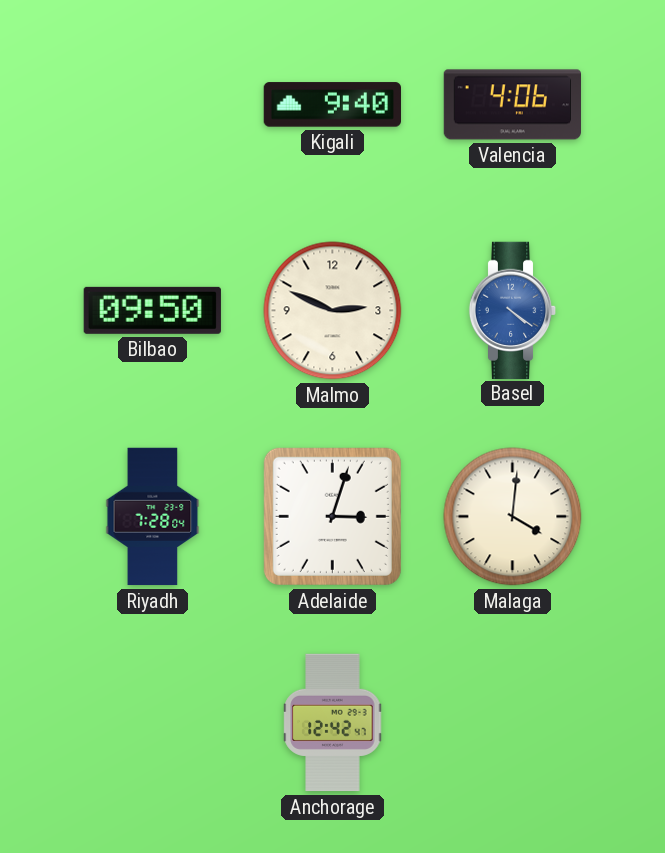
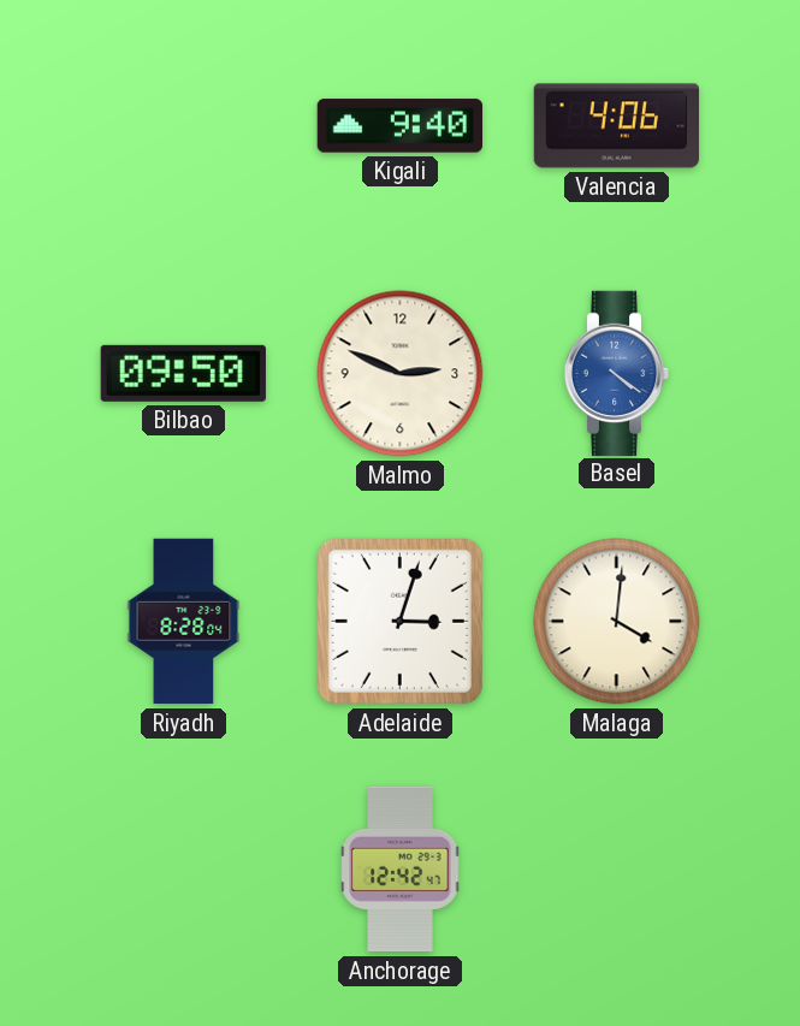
Riyadh: 7:28 -> 8:28 (184, 622)
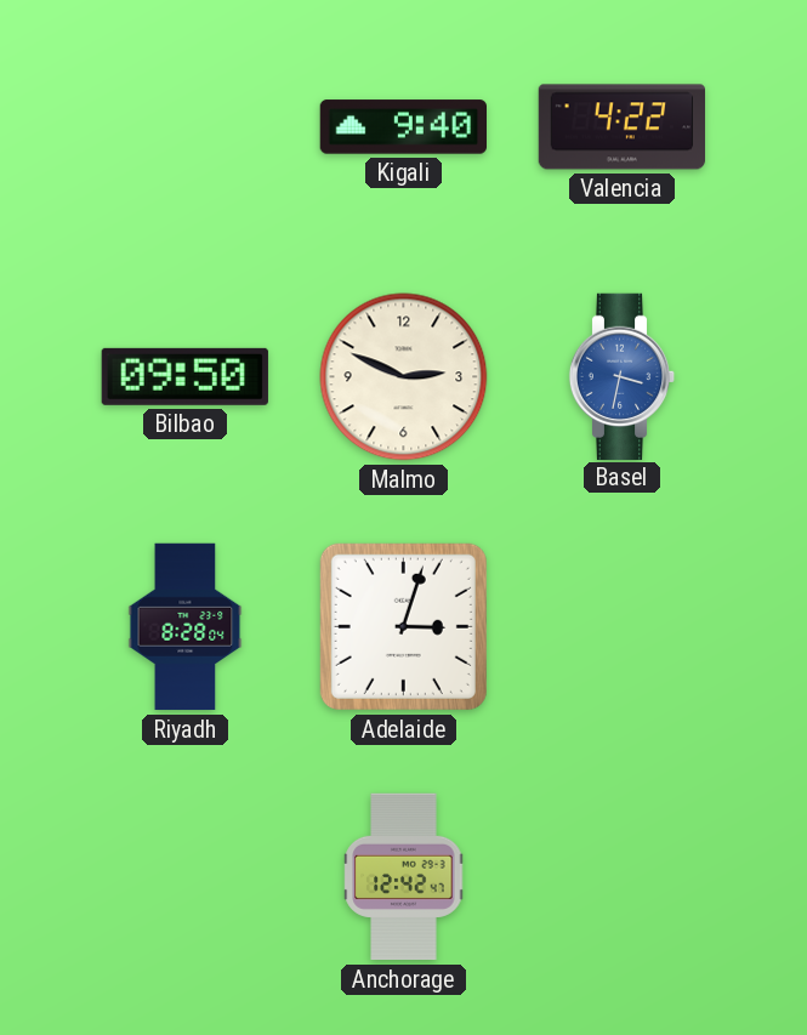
Valencia: 4:06 -> 4:22 (621, 127)
Basel: 4:21 -> 3:32 (623, 376)
Malaga: 4:01 -> none (617, 622)
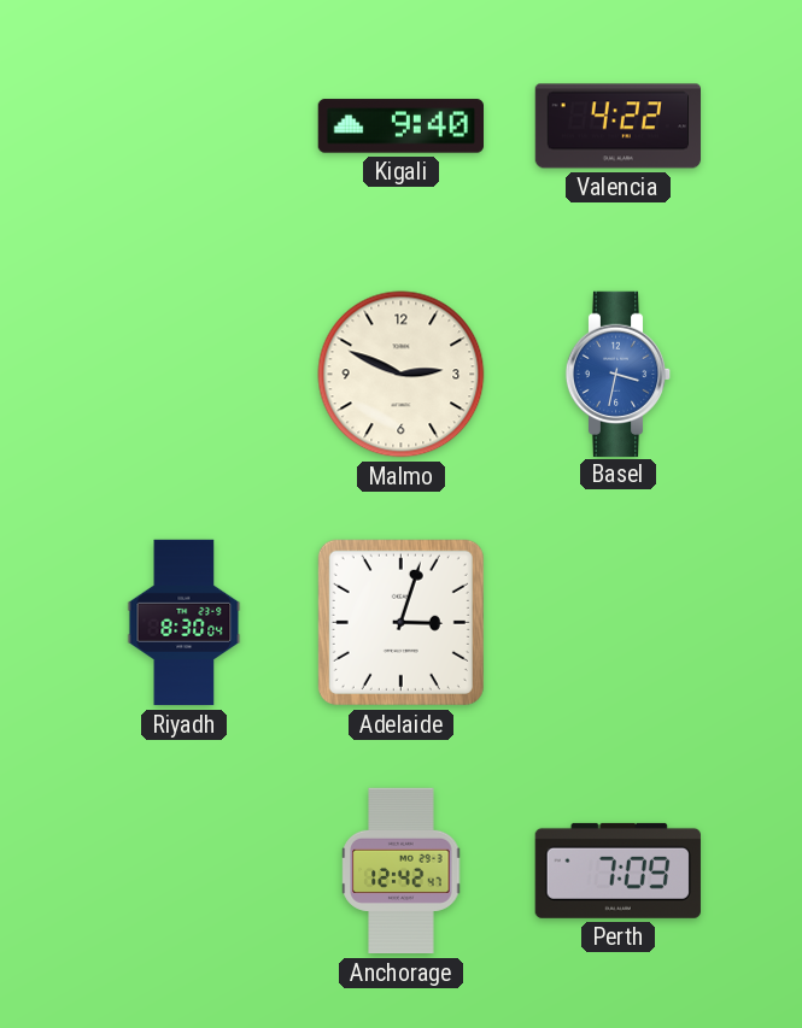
Bilbao: 09:50 -> none (184, 376)
Riyadh: 8:28 -> 8:30 (185, 623)
Perth: none -> 7:09 (617, 870)
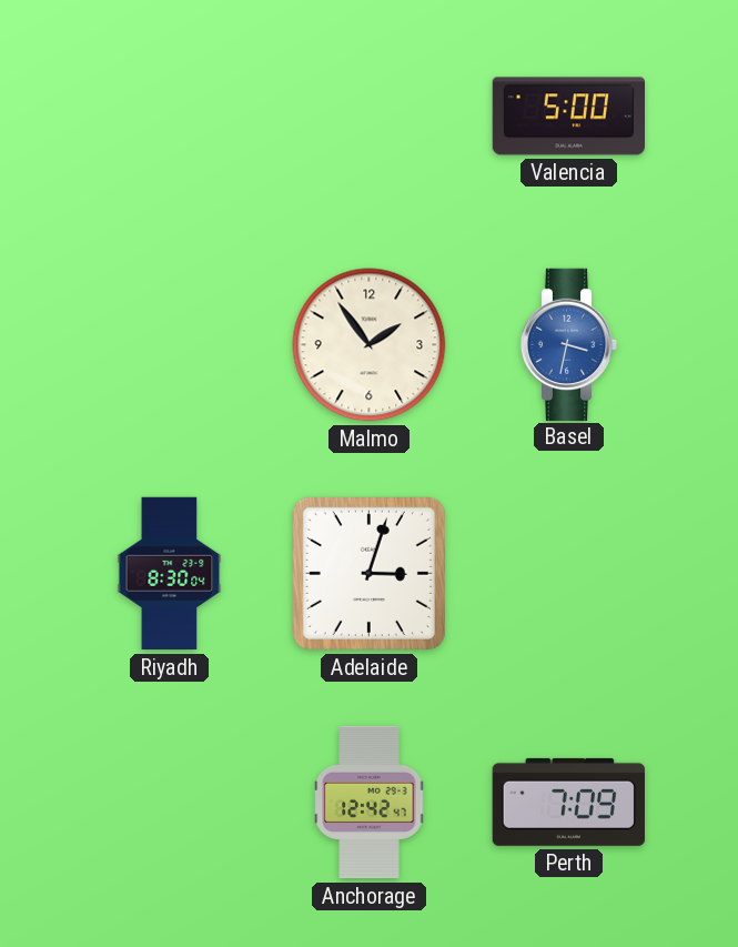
Kigali: 9:40 -> none (400, 127)
Valencia: 4:22 -> 5:00 (568, 117)
Malmo: 2:49 -> 1:54 (370, 345)
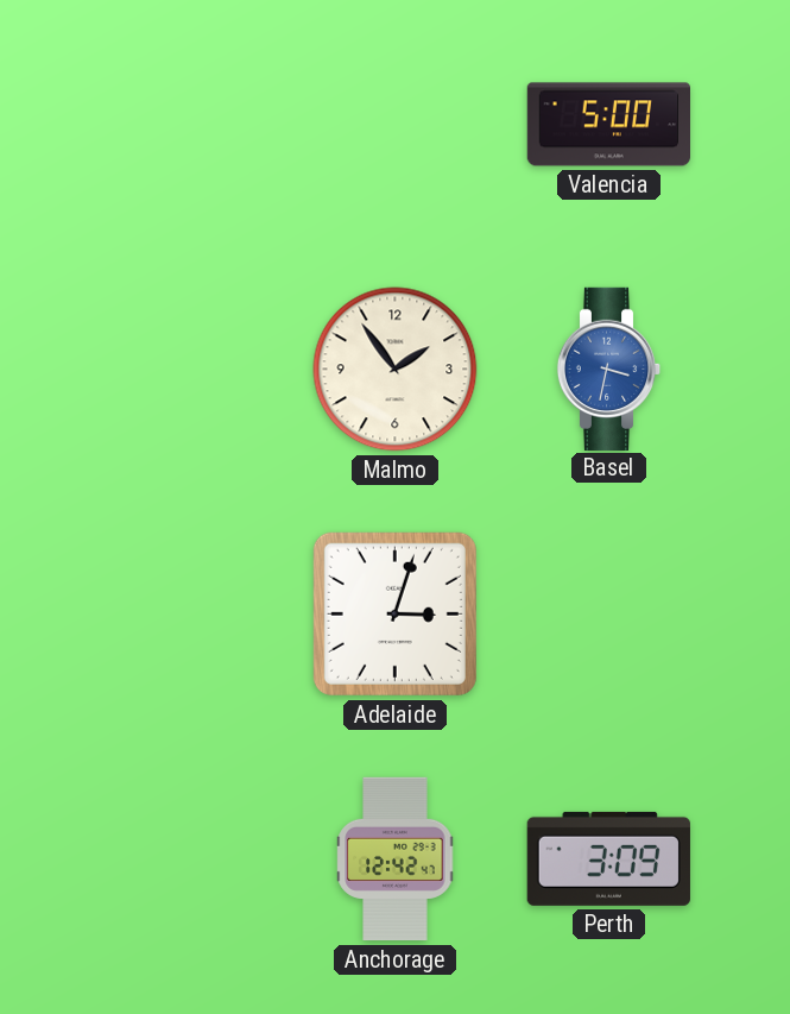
Riyadh: 8:30 -> none (170, 574)
Perth: 7:09 -> 3:09 (608, 858)
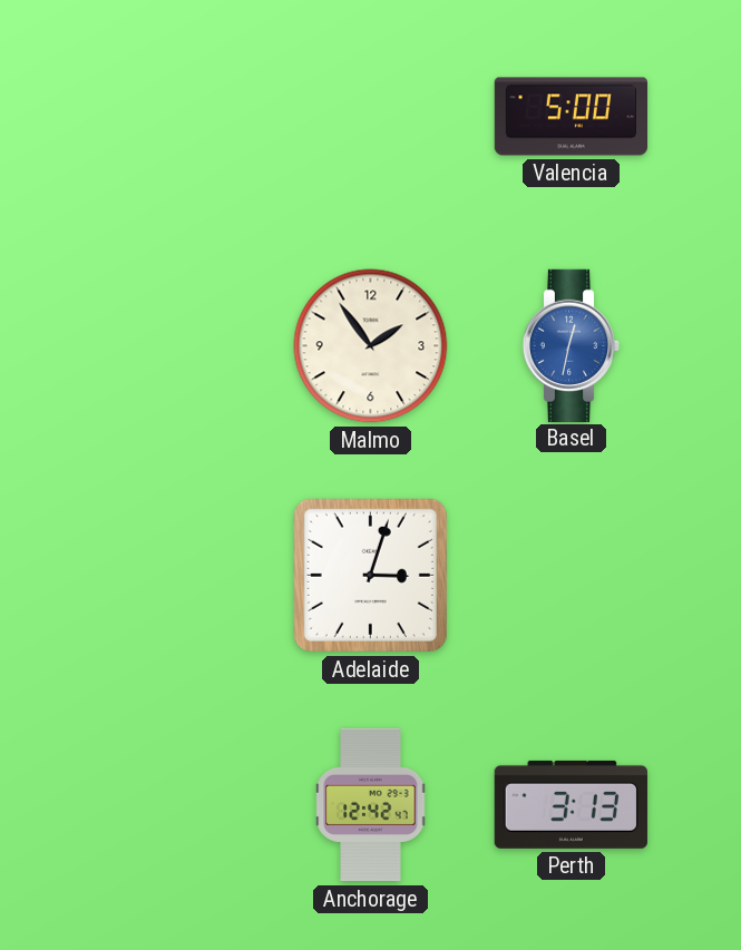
Basel: 3:32 -> 12:32 (572, 345)
Perth: 3:09 -> 3:13 (571, 804)
